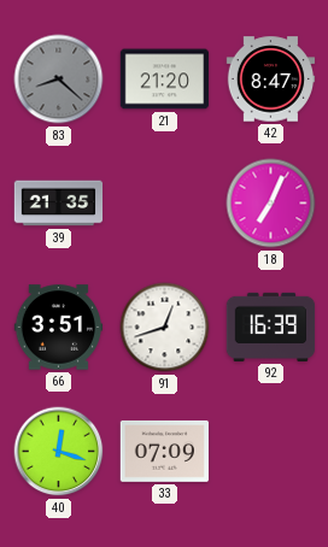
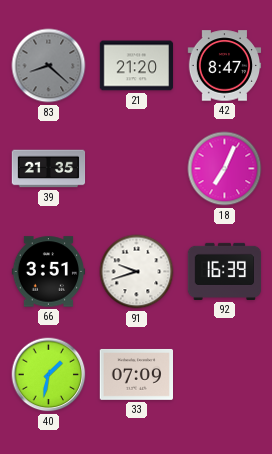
91: 12:42 -> 9:42 (137, 272)
40: 12:18 -> 1:32 (49, 375)
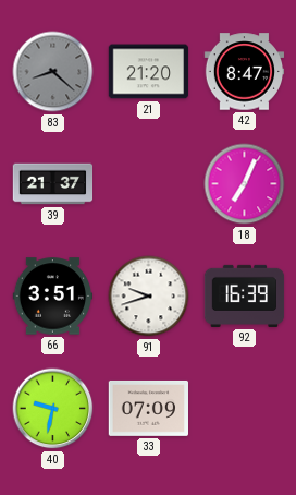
39: 21:35 -> 21:37 (53, 184)
40: 1:32 -> 9:32 (53, 409)
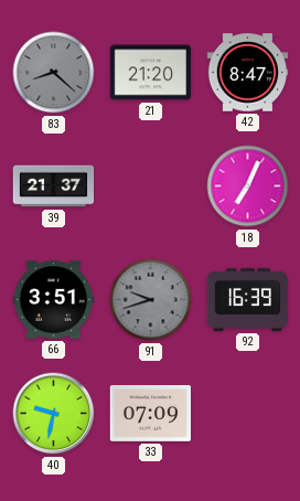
91 dial: white -> grey (151, 300)
